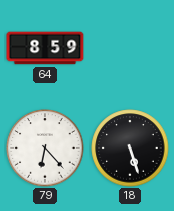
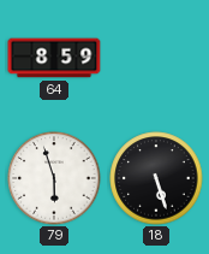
79: 6:23 -> 5:57 (54, 178)
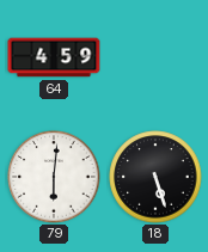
64: 8:59 -> 4:59 (54, 57)
79: 5:57 -> 6:01 (54, 177)
